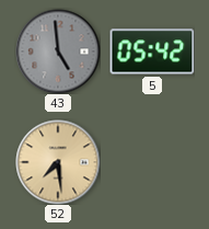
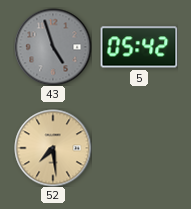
43: 4:59 -> 4:57 (53, 47)
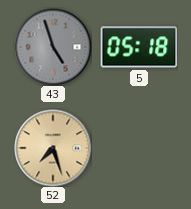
5: 05:42 -> 05:18 (139, 47)
52: 7:29 -> 7:27 (53, 148)
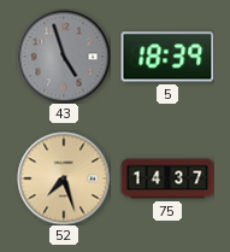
5: 05:18 -> 18:39 (167, 57)
75: none -> 14:37 (167, 178)
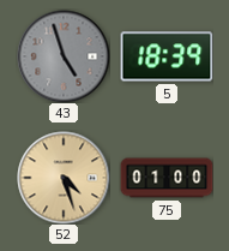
52: 7:27 -> 4:27 (64, 178)
75: 14:37 -> 01:00 (167, 178)
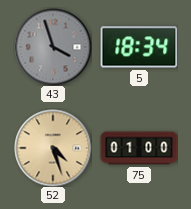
43: 4:57 -> 3:57 (53, 47)
5: 18:39 -> 18:34 (139, 47)
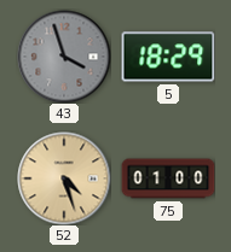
5: 18:34 -> 18:29 (168, 57)
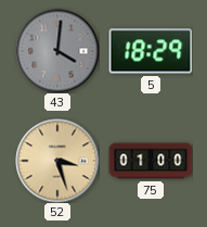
43: 3:57 -> 4:01 (57, 51)
52: 4:27 -> 3:27 (57, 161)
